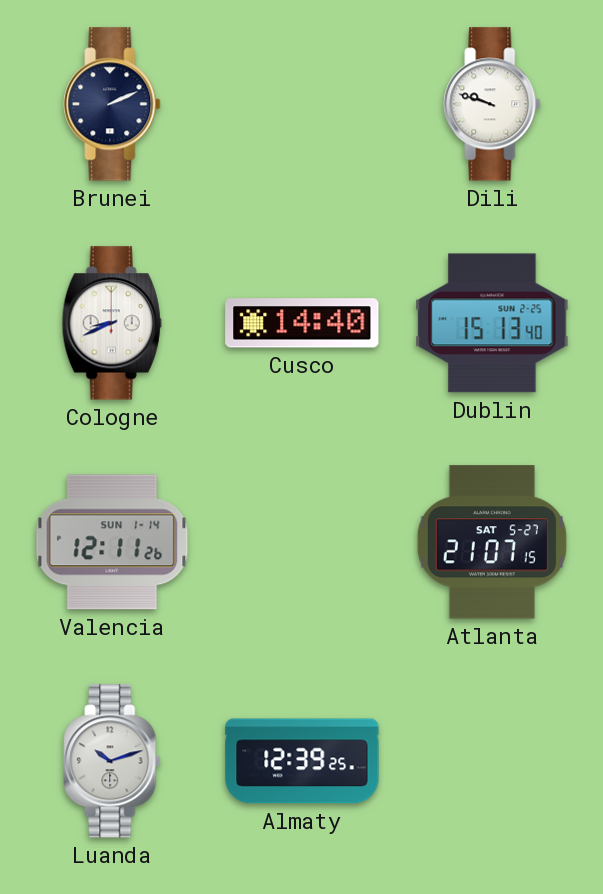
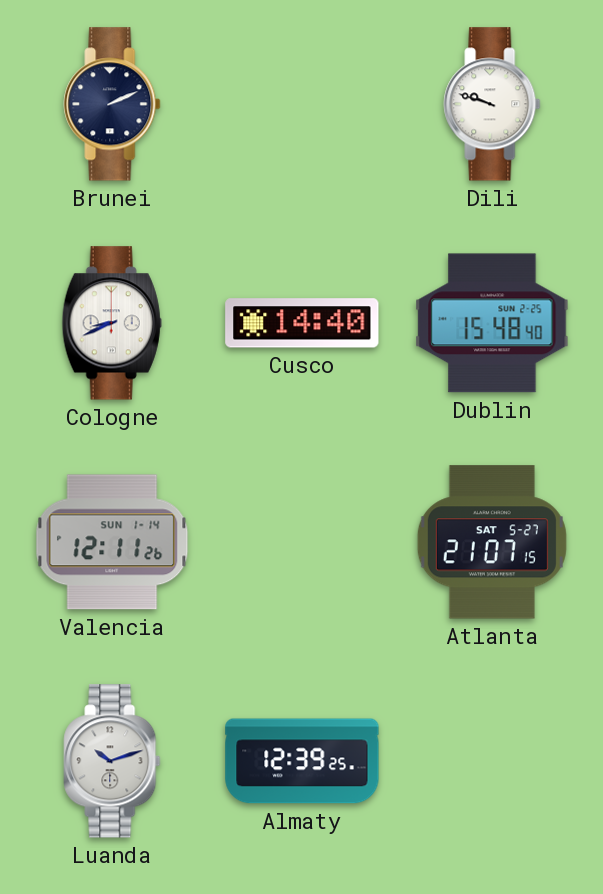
Dublin: 15:13 -> 15:48 (492, 323)
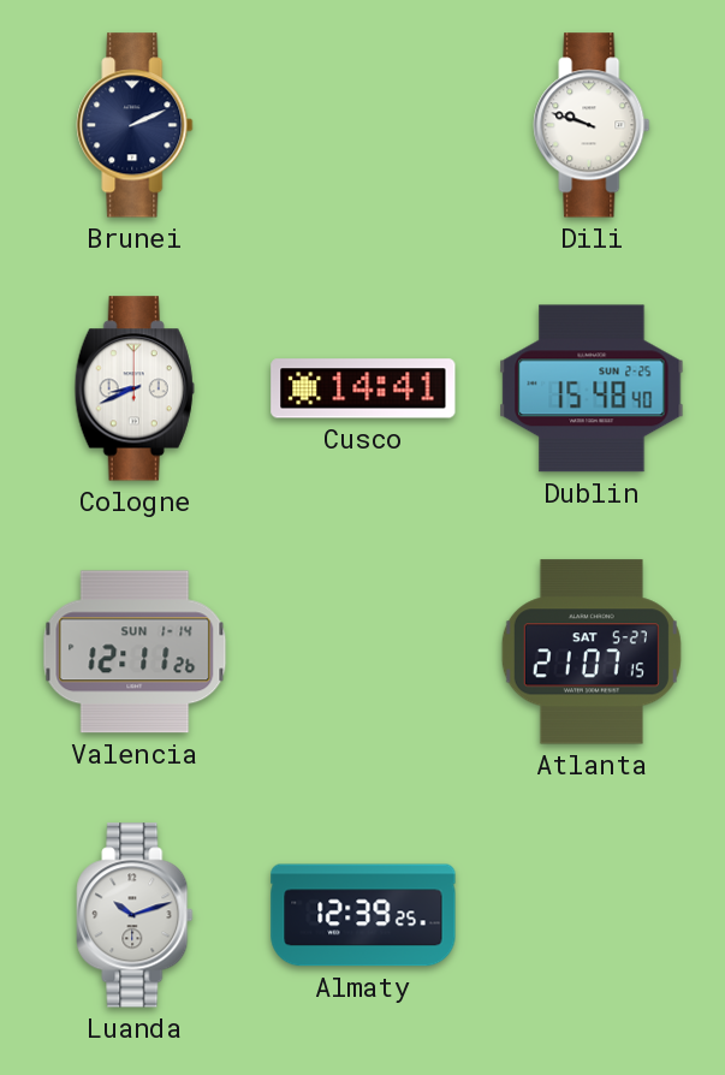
Cusco: 14:40 -> 14:41 (363, 388)
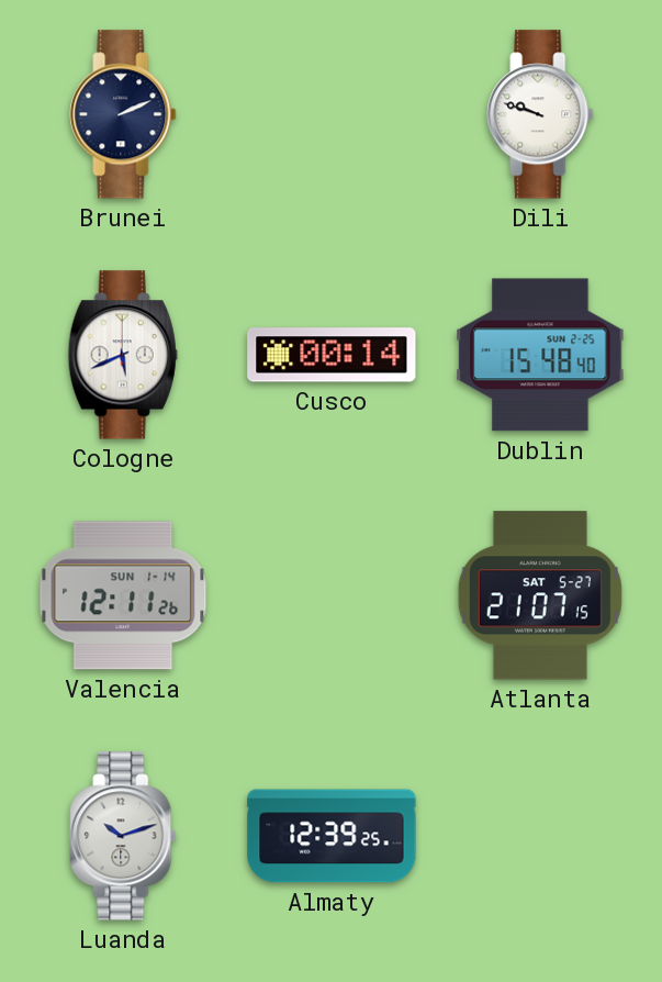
Cologne: 8:41 -> 5:41 (123, 355)
Cusco: 14:41 -> 00:14 (332, 355)
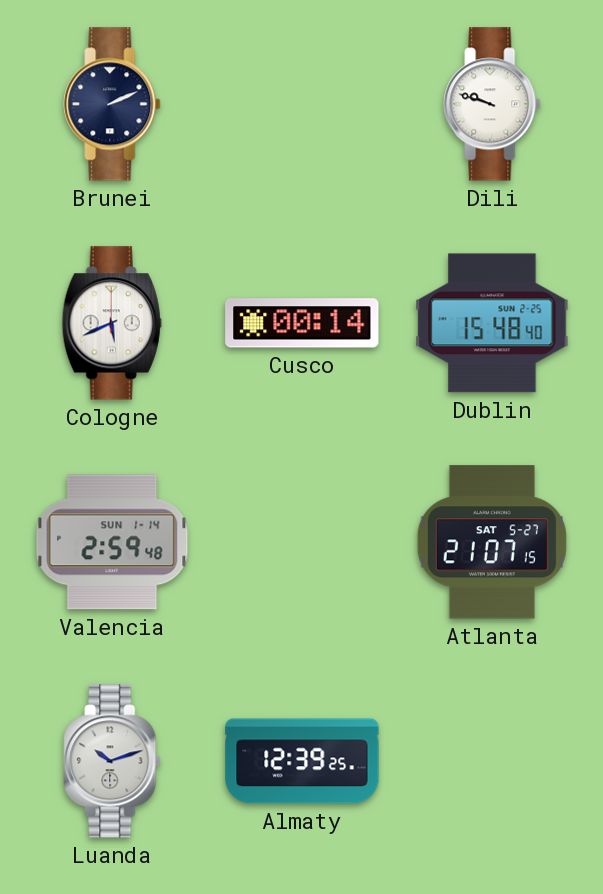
Valencia: 12:11 -> 2:59 (112, 542)
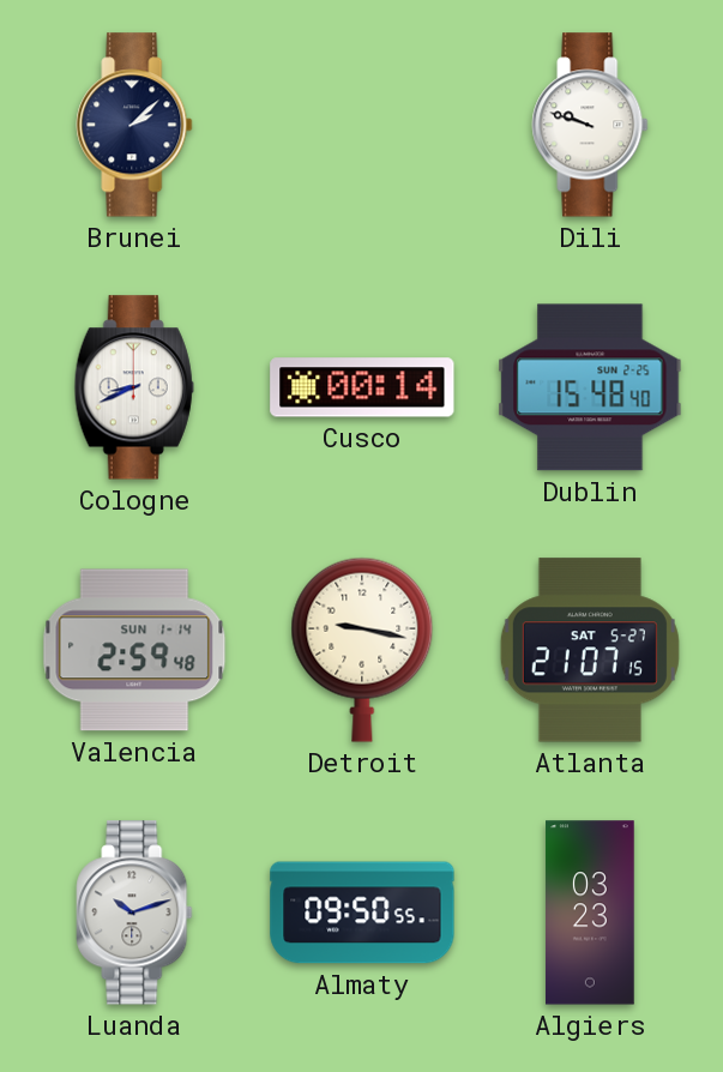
Brunei: 2:11 -> 2:08 (134, 125)
Cologne: 5:41 -> 8:41 (134, 387)
Detroit: none -> 9:17 (362, 650)
Almaty: 12:39 -> 09:50 (362, 913)
Algiers: none -> 03:23 (590, 913)
